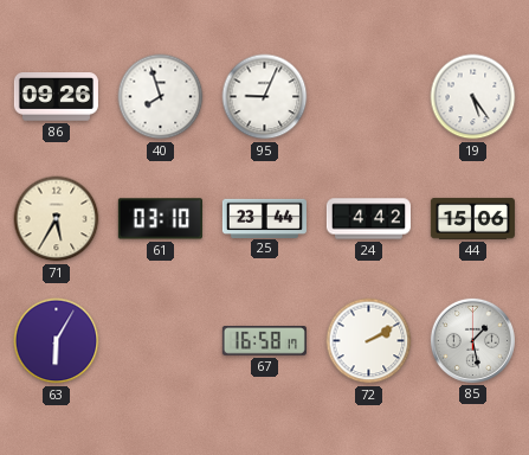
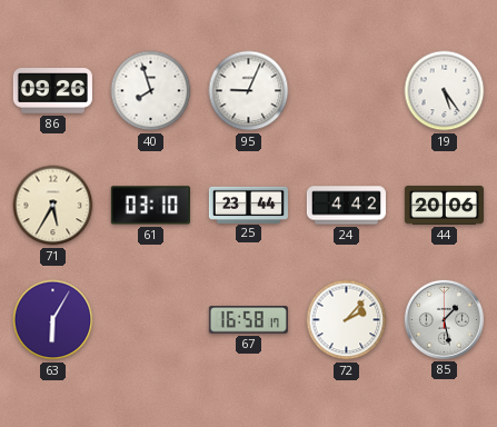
44: 15:06 -> 20:06 (444, 205)
72: 2:10 -> 2:07 (347, 320)
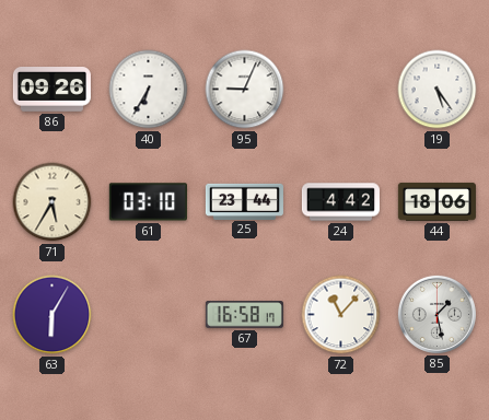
40: 7:57 -> 6:35 (149, 90)
44: 20:06 -> 18:06 (436, 201)
72: 2:07 -> 11:07 (341, 315)
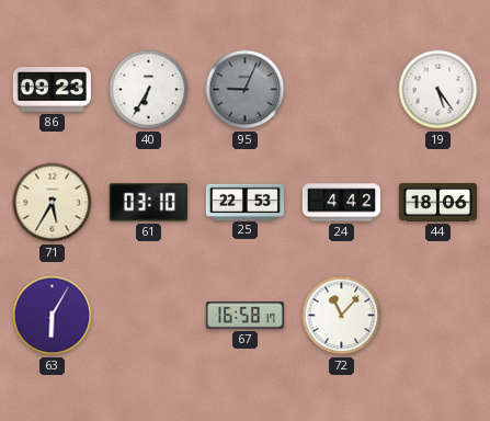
86: 09:26 -> 09:23 (52, 90)
95 dial: white -> grey (246, 90)
25: 23:44 -> 22:53 (244, 202)
85: 1:28 -> none (436, 314)
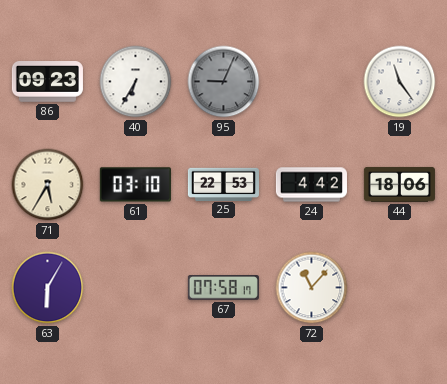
19: 5:24 -> 11:24 (400, 82)
67: 16:58 -> 07:58 (223, 288)
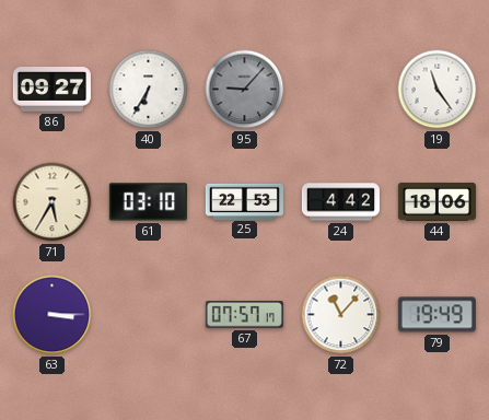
86: 09:23 -> 09:27 (51, 90)
95: 9:04 -> 9:07 (245, 90)
63: 6:05 -> 3:15 (53, 315)
67: 07:58 -> 07:57 (244, 315)
79: none -> 19:49 (436, 315)
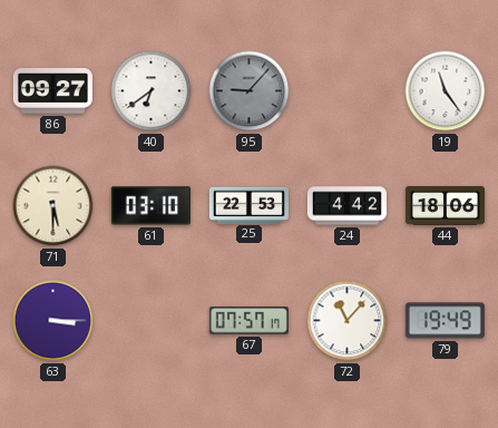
40: 6:35 -> 6:39 (152, 91)
71: 5:35 -> 5:30 (53, 206)
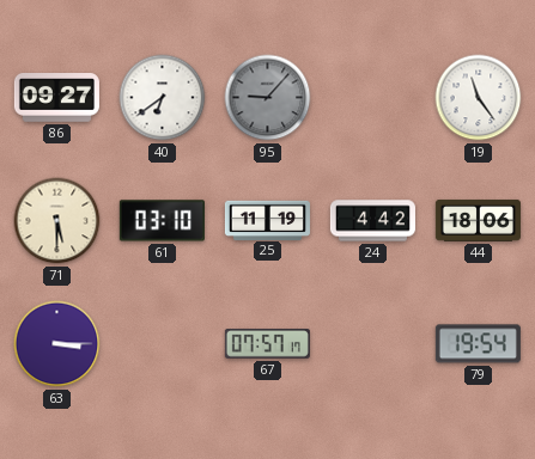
25: 22:53 -> 11:19 (267, 220)
72: 11:07 -> none (348, 321)
79: 19:49 -> 19:54 (478, 344)
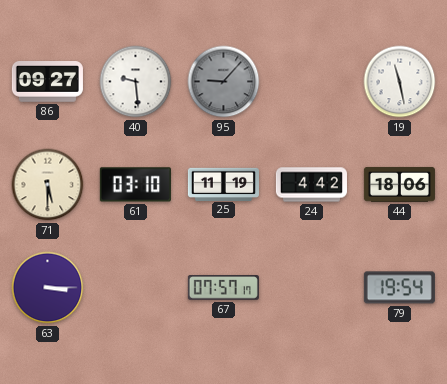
40: 6:39 -> 9:29 (136, 82)
19: 11:24 -> 11:28 (400, 82)
